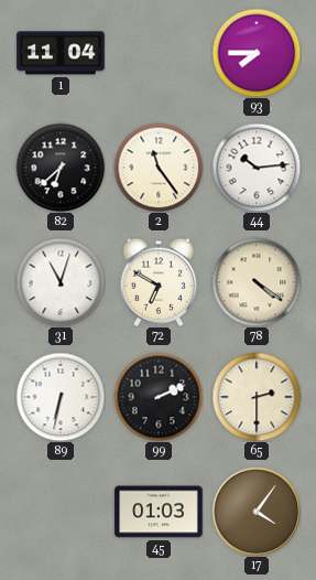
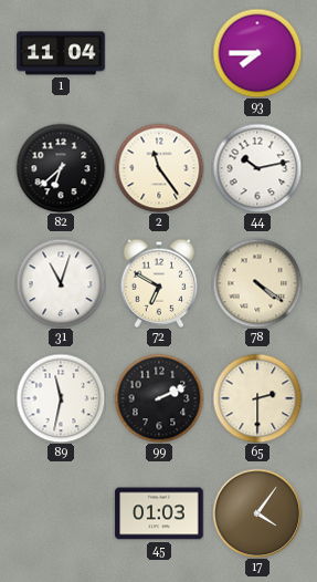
44: 10:14 -> 10:13 (257, 168)
89: 6:32 -> 11:32 (61, 398)
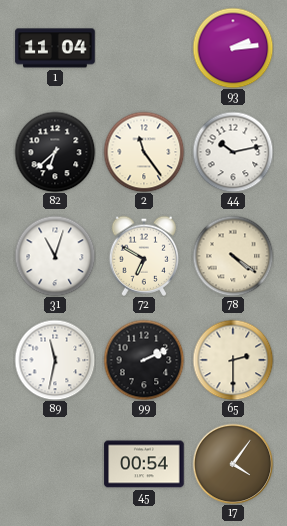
93: 7:45 -> 2:14 (233, 48)
45: 01:03 -> 00:54 (144, 464)
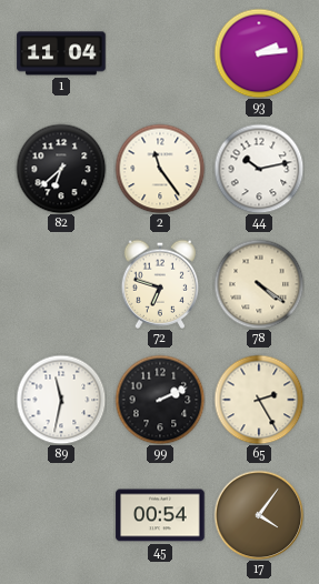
31: 11:03 -> none (55, 256)
72: 6:50 -> 6:48 (160, 284)
65: 2:30 -> 2:25 (259, 400)
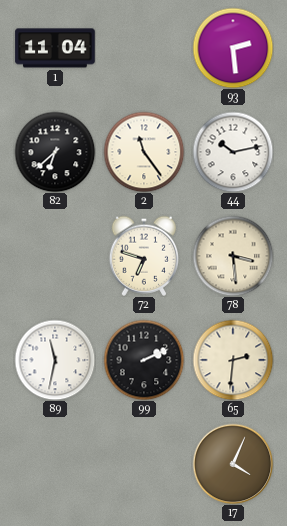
93: 2:14 -> 2:29 (233, 48)
78: 4:21 -> 3:29 (233, 256)
65: 2:25 -> 2:31 (233, 360)
45: 00:54 -> none (160, 515)
17: 4:06 -> 4:04 (233, 464)
